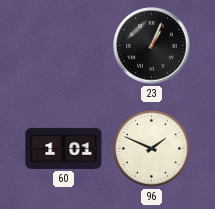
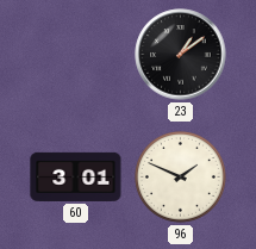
23: 1:04 -> 1:09 (181, 55)
60: 1:01 -> 3:01 (76, 176)
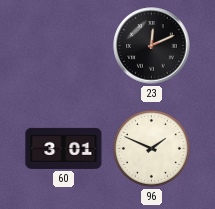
23: 1:09 -> 12:11 (152, 46)
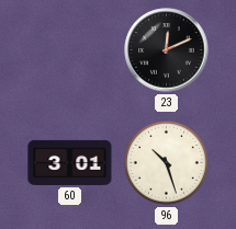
96: 1:49 -> 10:27 (167, 163)
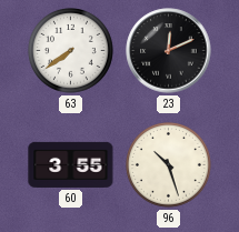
63: none -> 7:39 (71, 51)
60: 3:01 -> 3:55 (71, 164)
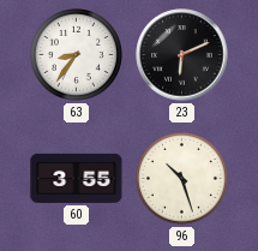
63: 7:39 -> 8:36 (77, 55)
23: 12:11 -> 6:11 (182, 55)
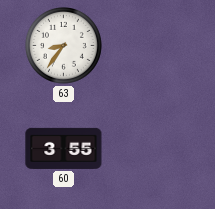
23: 6:11 -> none (182, 55)
96: 10:27 -> none (182, 179)
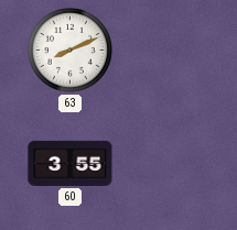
63: 8:36 -> 8:11 (71, 51)
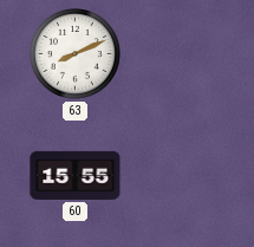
60: 3:55 -> 15:55 (76, 175)
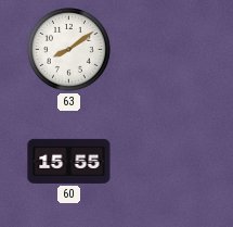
63: 8:11 -> 8:09 (69, 50)
